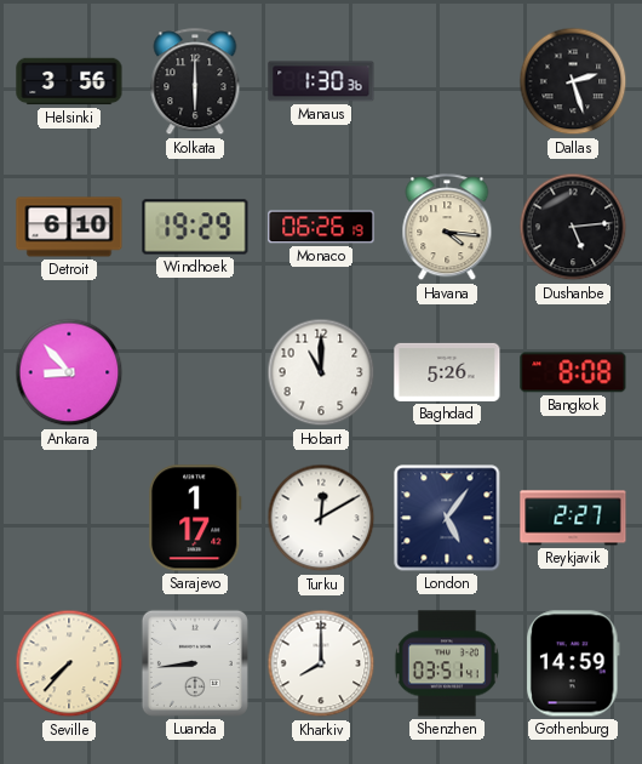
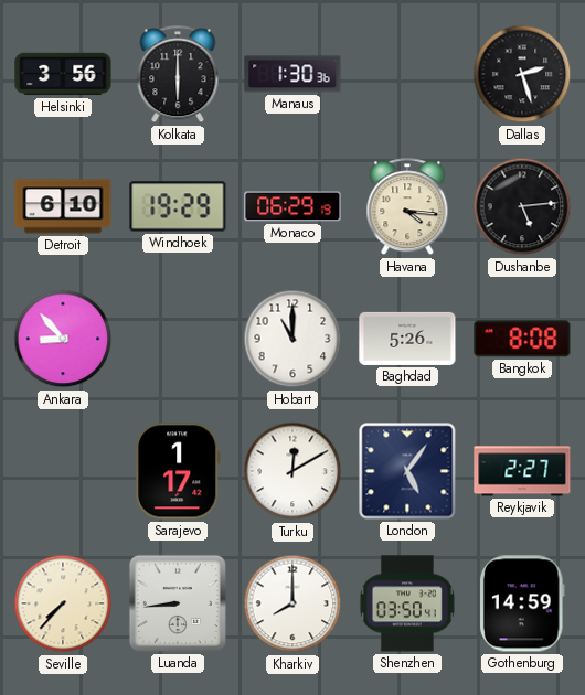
Monaco: 06:26 -> 06:29 (292, 206)
Shenzhen: 03:51 -> 03:50 (407, 603)
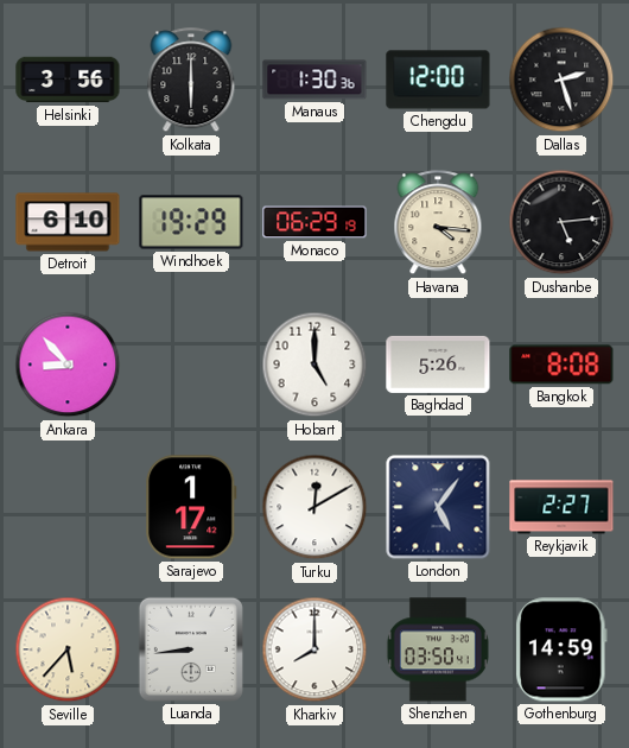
Chengdu: none -> 12:00 (438, 80)
Hobart: 11:00 -> 5:00 (314, 365)
Seville: 7:37 -> 5:37 (68, 649)
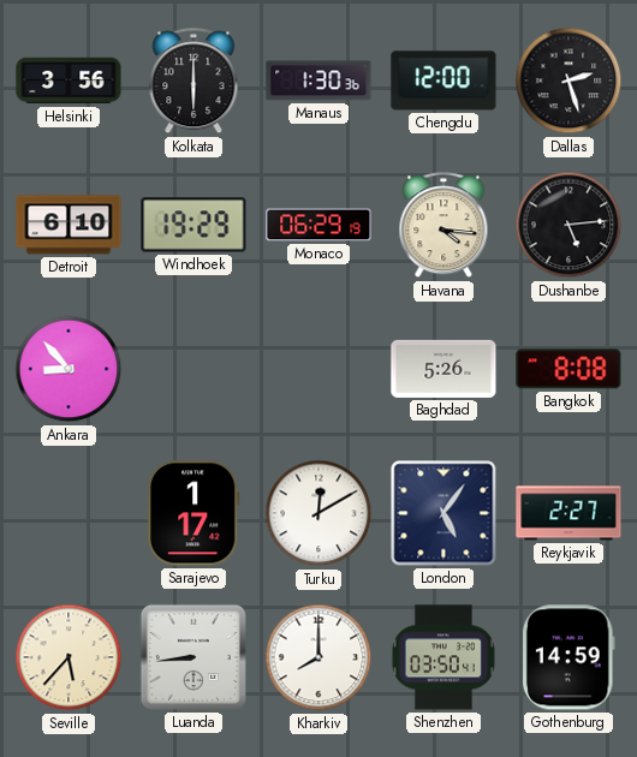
Hobart: 5:00 -> none (314, 365)
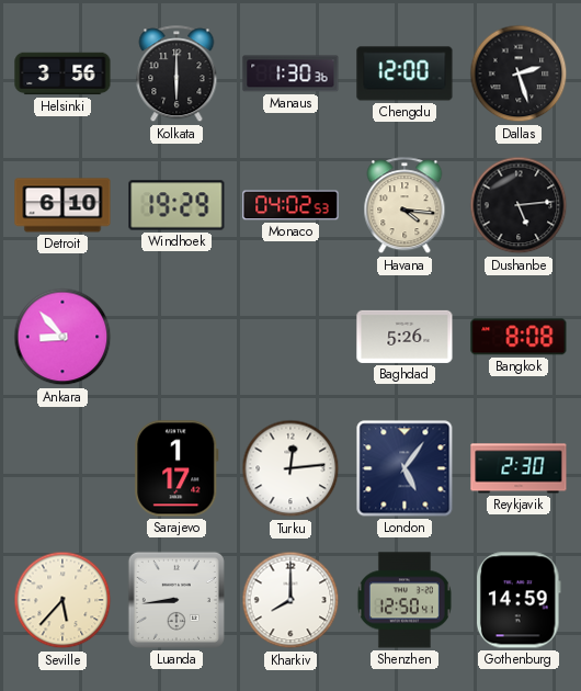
Monaco: 06:29 -> 04:02 (290, 205)
Turku: 12:10 -> 12:14 (290, 468)
Reykjavik: 2:27 -> 2:30 (519, 468)
Shenzhen: 03:50 -> 12:50 (405, 600)
